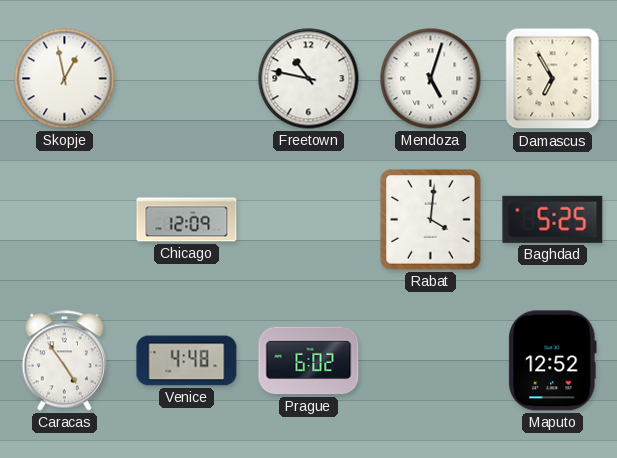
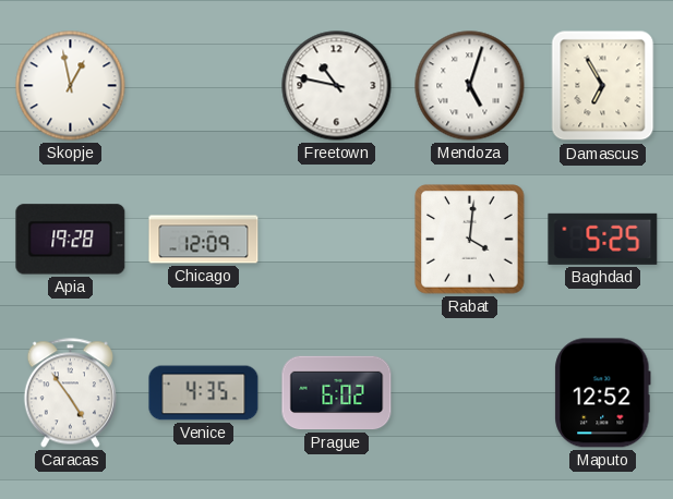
Apia: none -> 19:28 (71, 240)
Venice: 4:48 -> 4:35 (204, 393)
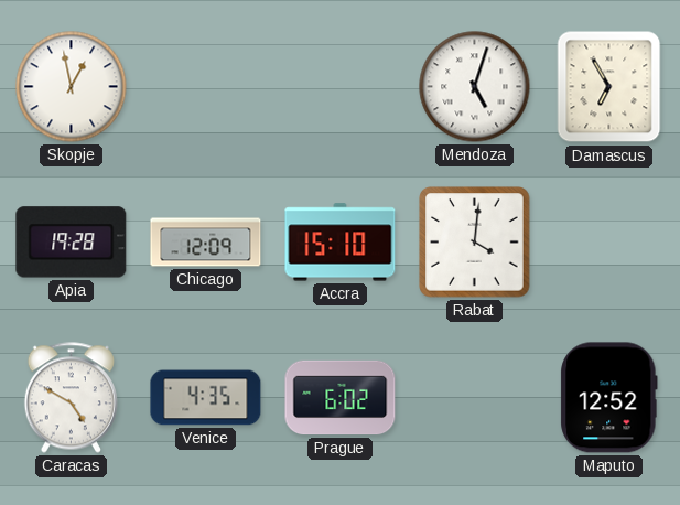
Freetown: 10:47 -> none (337, 86)
Accra: none -> 15:10 (341, 243)
Baghdad: 5:25 -> none (603, 239)
Caracas: 4:54 -> 4:50 (71, 398)
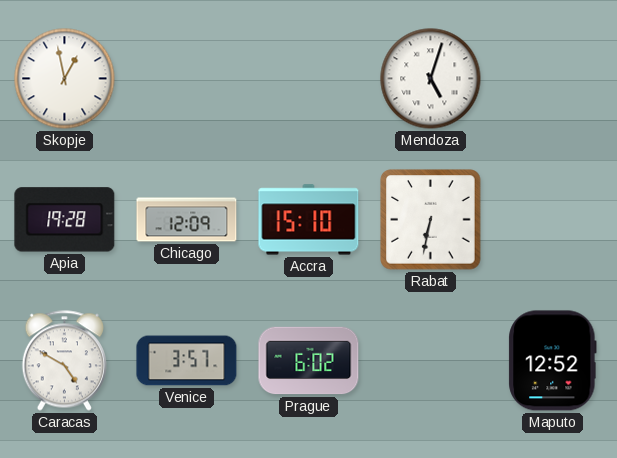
Damascus: 6:55 -> none (609, 87)
Rabat: 4:01 -> 6:32 (431, 220)
Venice: 4:35 -> 3:57 (187, 361)
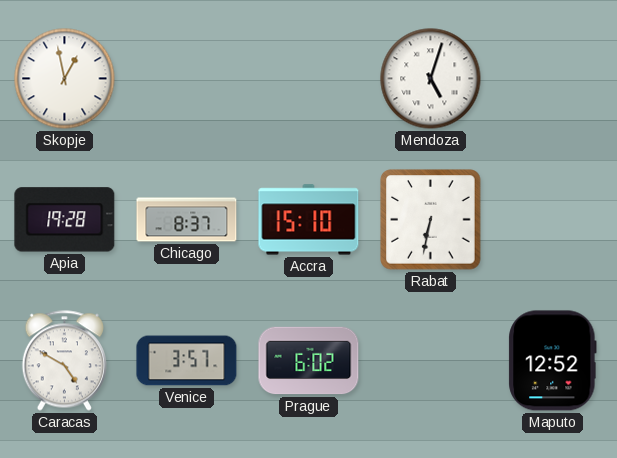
Chicago: 12:09 -> 8:37 (187, 220)
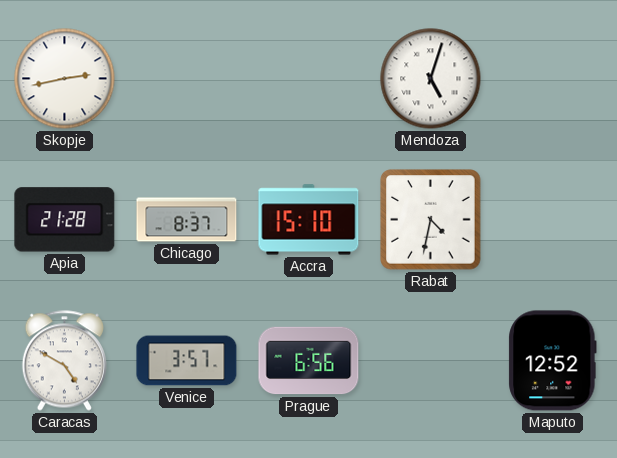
Skopje: 12:58 -> 2:43 (65, 79)
Apia: 19:28 -> 21:28 (65, 220)
Rabat: 6:32 -> 4:32 (431, 220)
Prague: 6:02 -> 6:56 (309, 361)
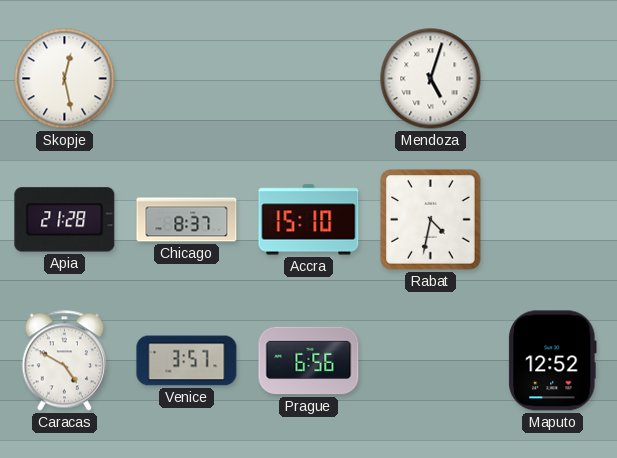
Skopje: 2:43 -> 12:28 (65, 79)
